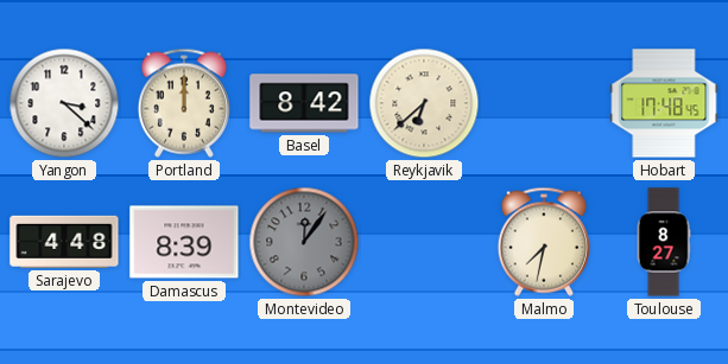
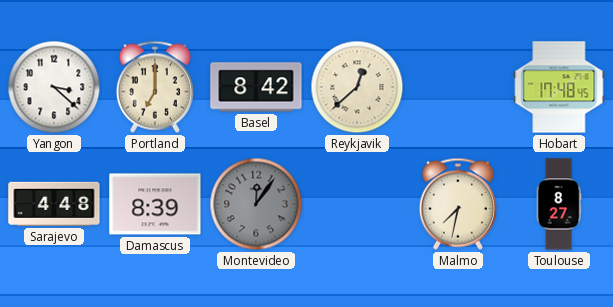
Portland: 12:00 -> 7:00 (155, 87)
Reykjavik: 6:38 -> 12:38 (357, 87)
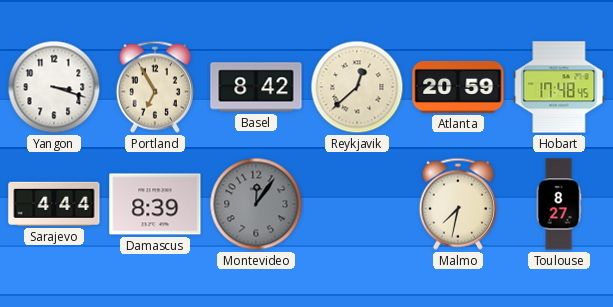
Yangon: 3:22 -> 3:18 (54, 87)
Portland: 7:00 -> 6:55 (155, 87)
Atlanta: none -> 20:59 (458, 87)
Sarajevo: 4:48 -> 4:44 (54, 204)
